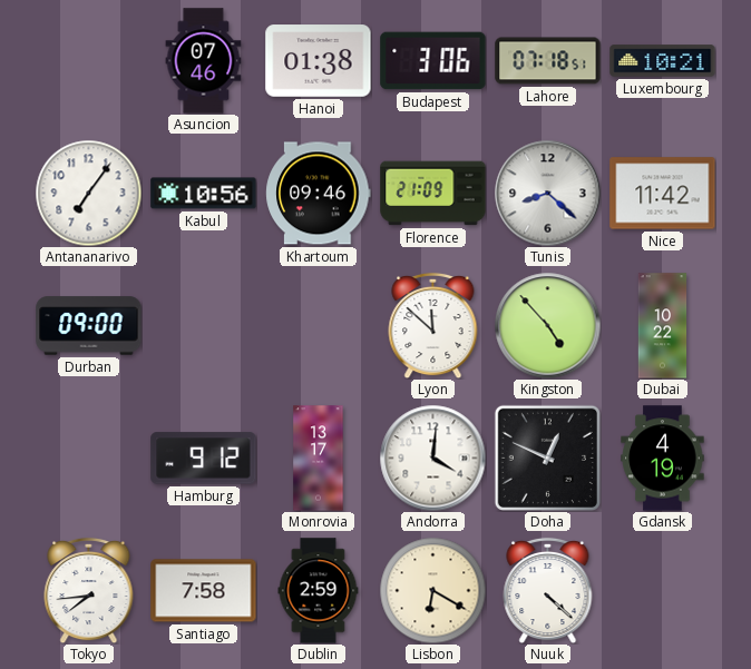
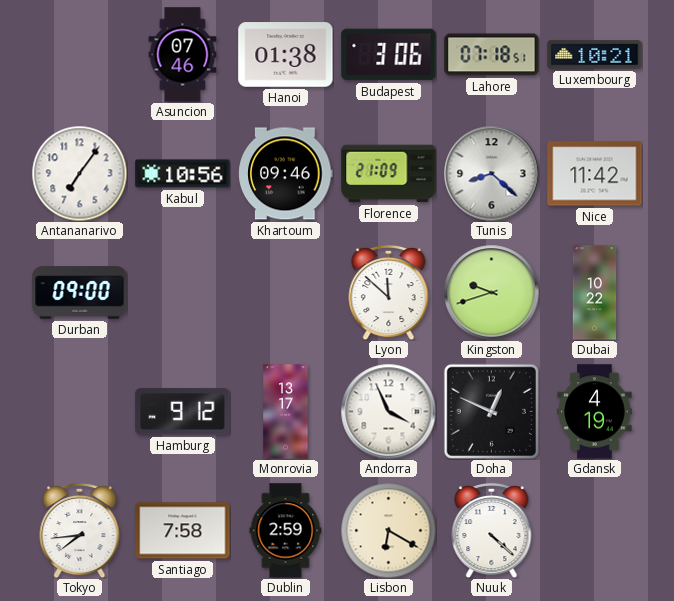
Kingston: 4:53 -> 9:42 (491, 292)
Andorra: 4:01 -> 3:56 (388, 411)
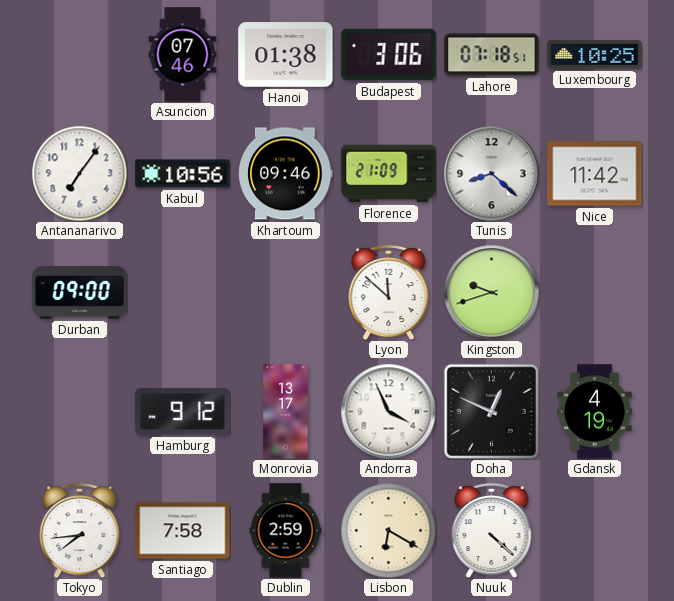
Luxembourg: 10:21 -> 10:25 (595, 55)
Dubai: 10:22 -> none (595, 293)
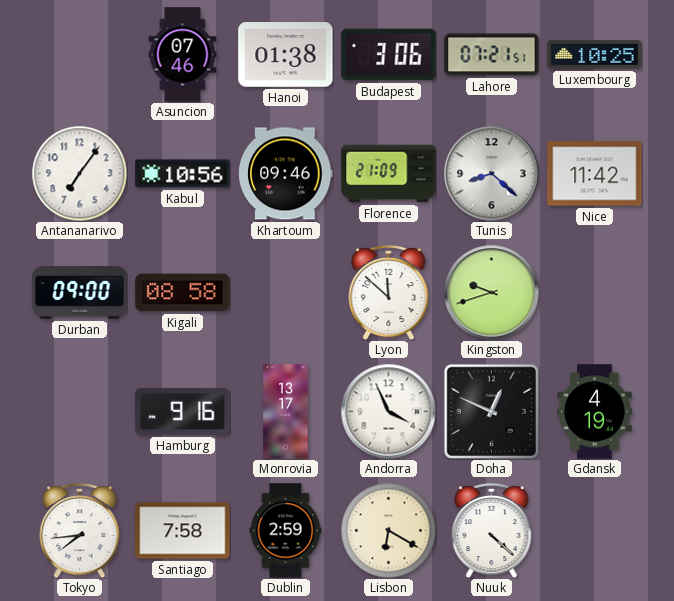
Lahore: 07:18 -> 07:21 (492, 55)
Kigali: none -> 08:58 (183, 293)
Hamburg: 9:12 -> 9:16 (183, 412)
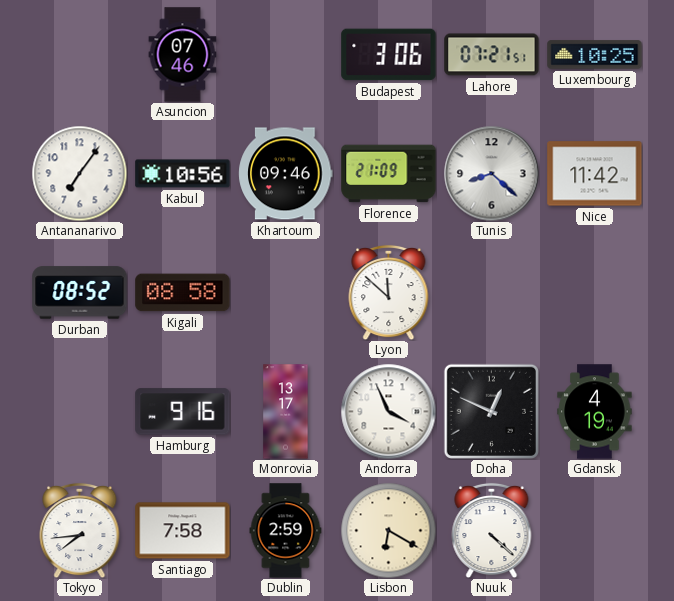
Hanoi: 01:38 -> none (286, 55)
Durban: 09:00 -> 08:52 (80, 293)
Kingston: 9:42 -> none (491, 292)
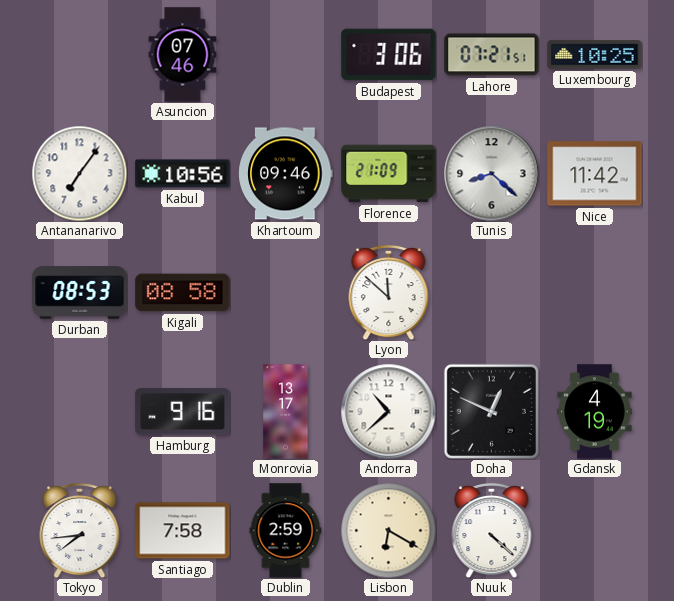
Durban: 08:52 -> 08:53 (80, 293)
Andorra: 3:56 -> 10:38 (388, 411)
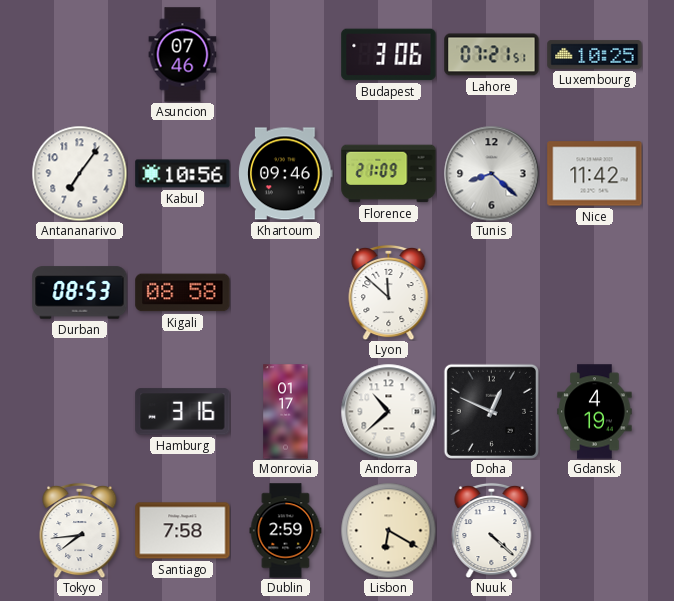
Hamburg: 9:16 -> 3:16 (183, 412)
Monrovia: 13:17 -> 01:17 (286, 412)
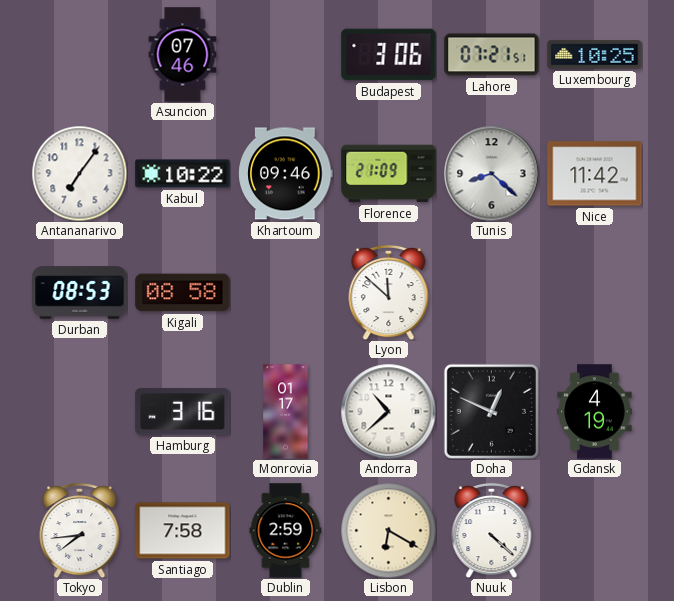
Kabul: 10:56 -> 10:22 (183, 174)
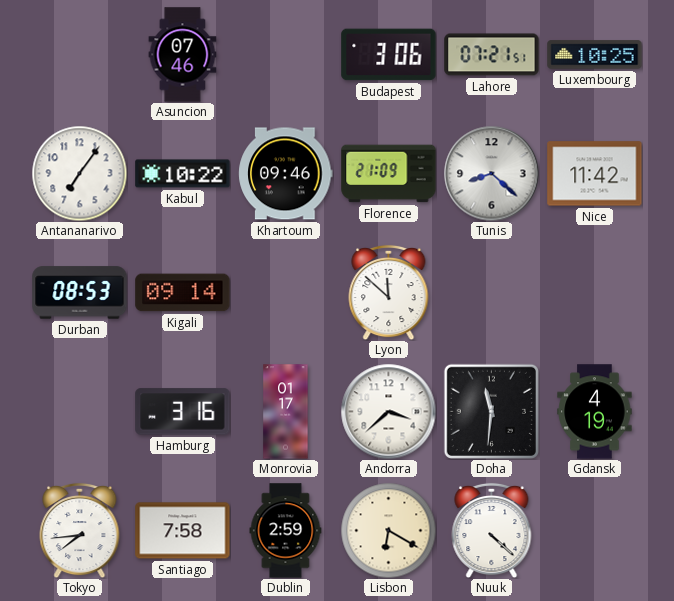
Kigali: 08:58 -> 09:14 (183, 293)
Andorra: 10:38 -> 3:38 (388, 411)
Doha: 12:49 -> 11:31 (491, 411)
